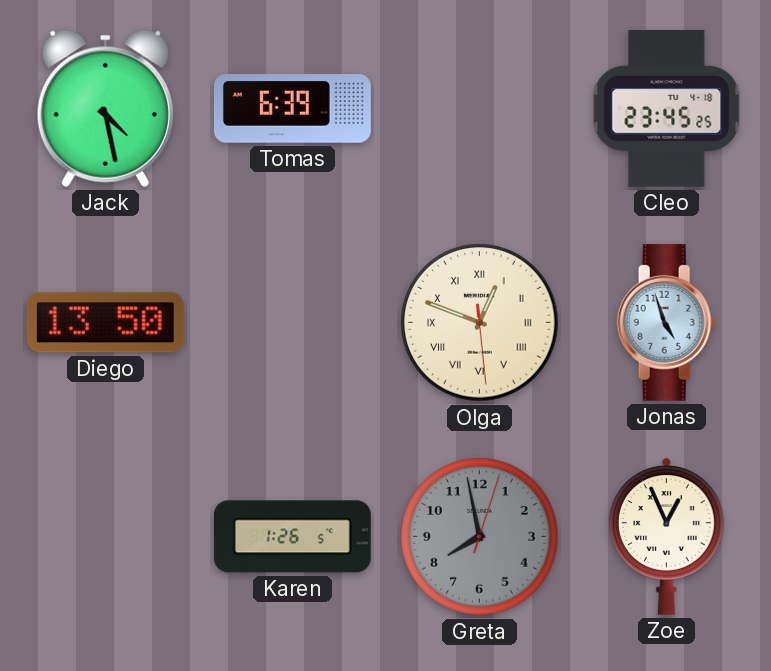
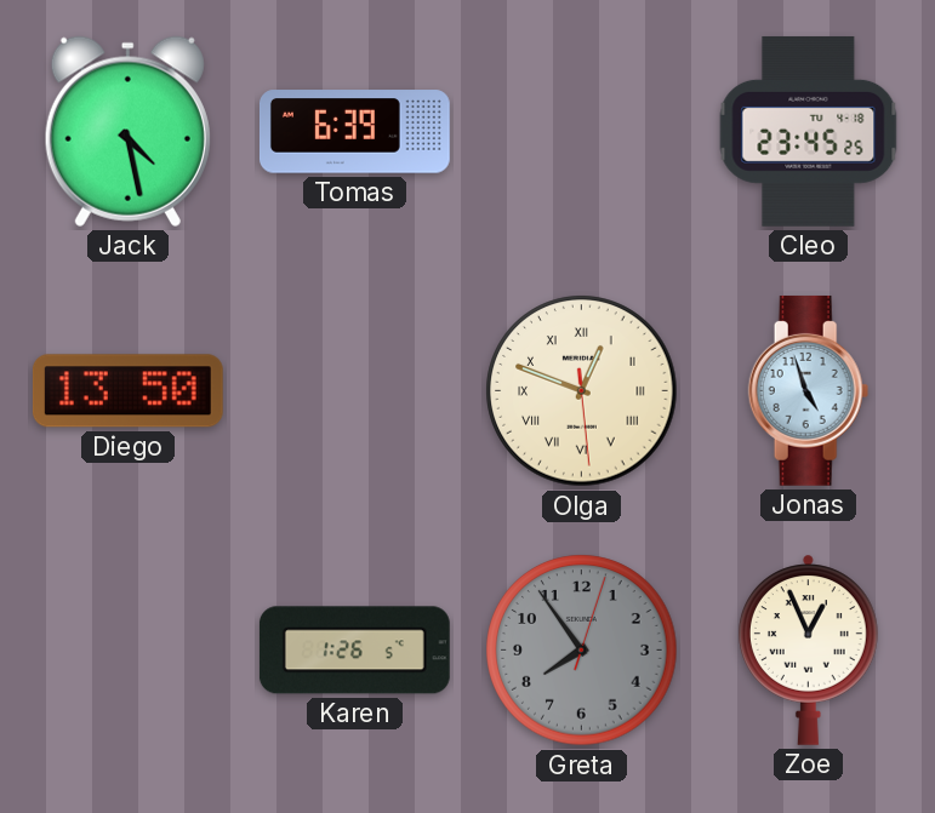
Greta: 7:58 -> 7:54 (582, 651)
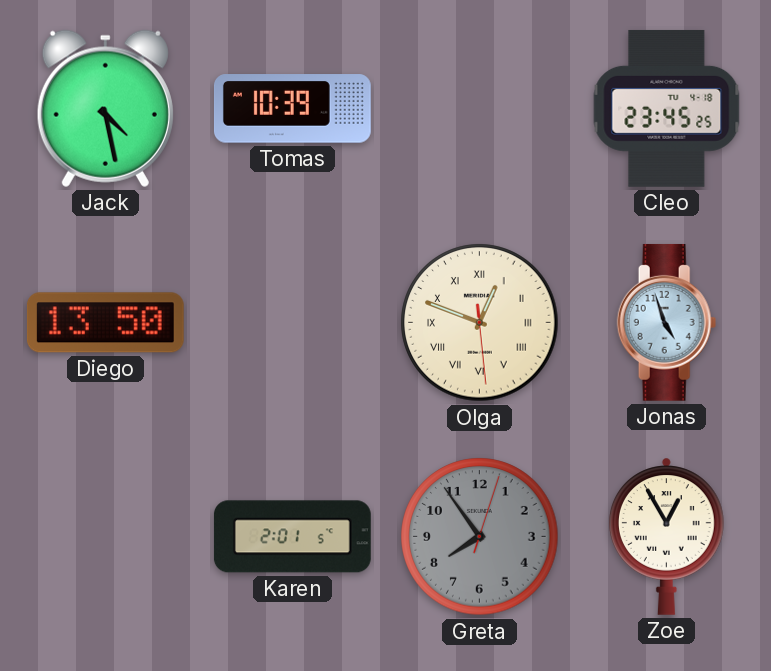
Tomas: 6:39 -> 10:39 (292, 109)
Karen: 1:26 -> 2:01 (292, 537)
Zoe: 12:56 -> 12:55 (666, 536)
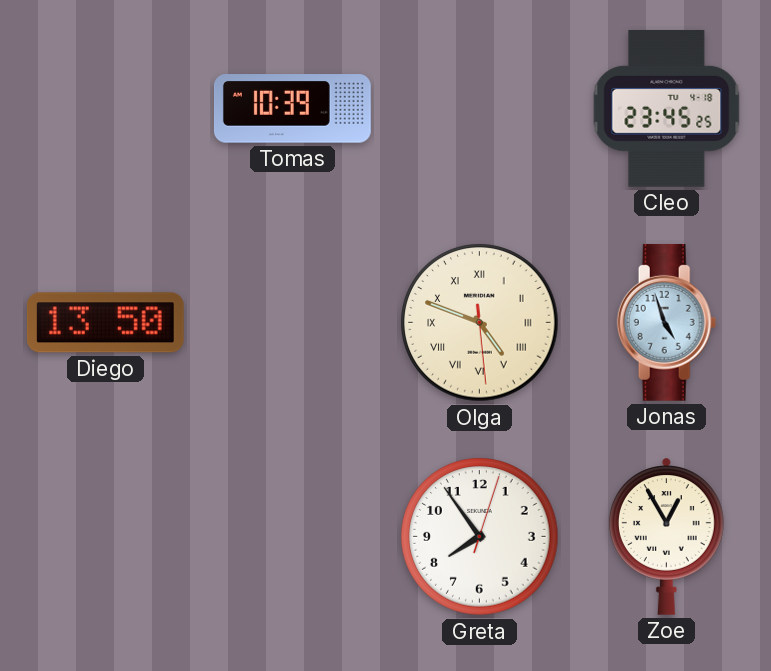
Jack: 4:28 -> none (105, 108)
Olga: 12:48 -> 4:48 (480, 323)
Karen: 2:01 -> none (292, 537)
Greta dial: grey -> white (480, 537)
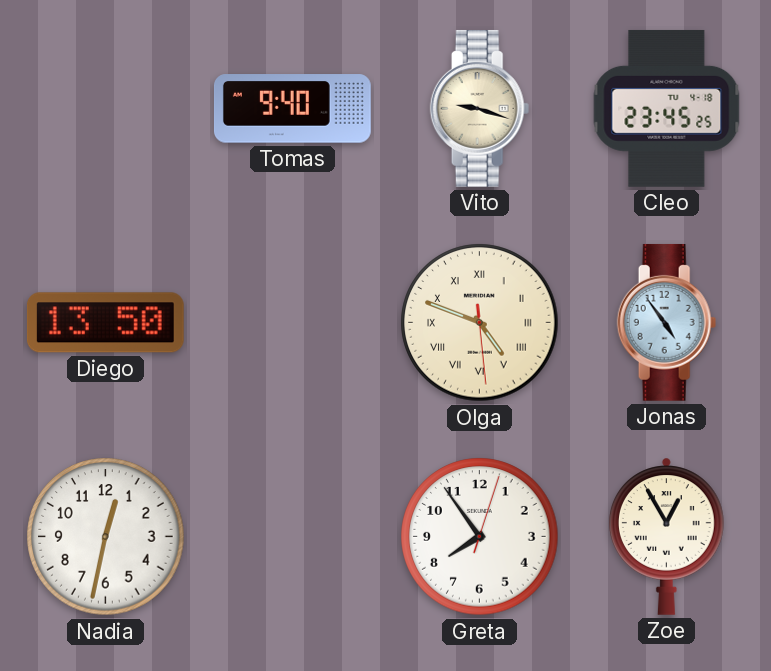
Tomas: 10:39 -> 9:40 (292, 109)
Vito: none -> 9:18 (480, 108)
Jonas: 4:57 -> 4:54 (667, 322)
Nadia: none -> 12:32 (106, 537)
